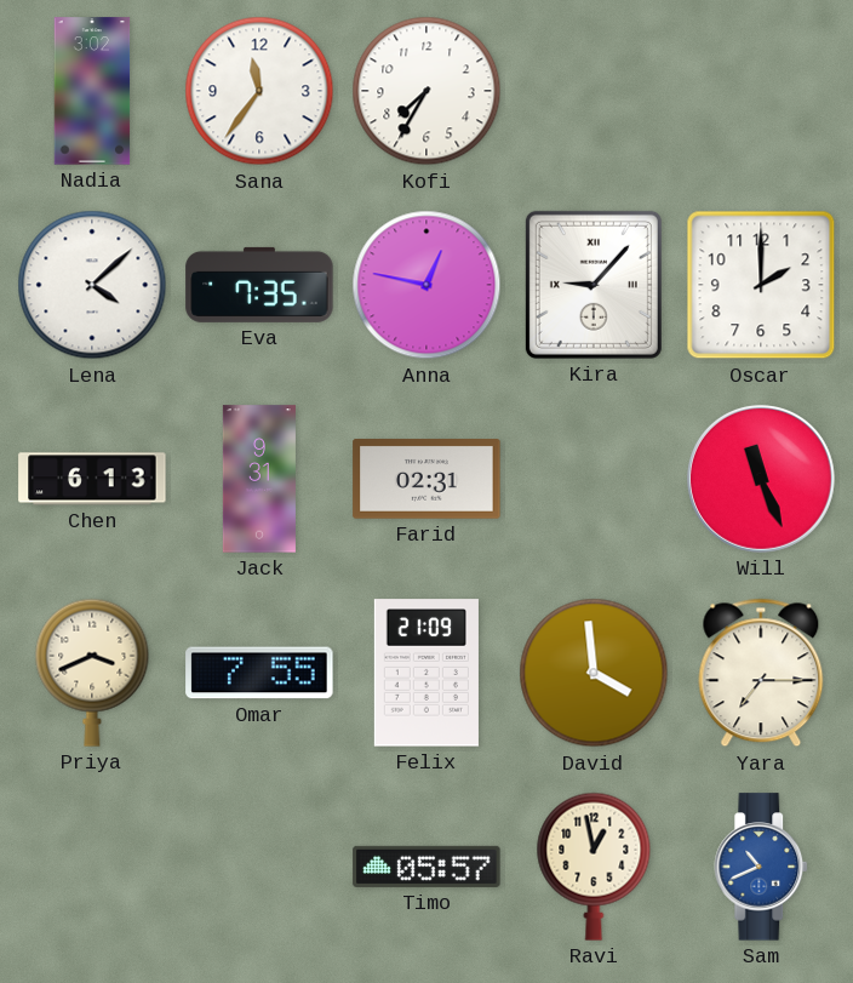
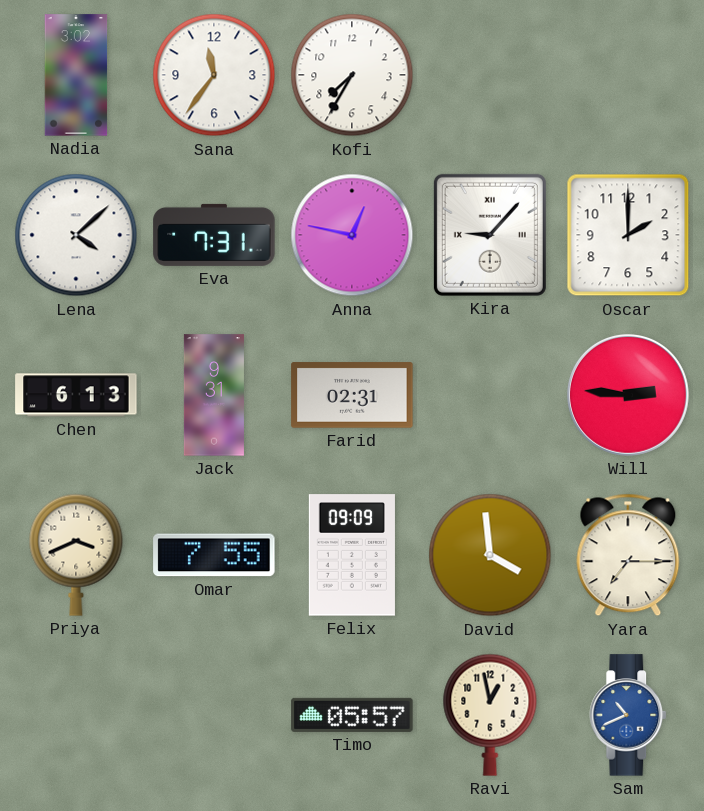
Eva: 7:35 -> 7:31 (214, 235)
Will: 11:26 -> 2:46 (628, 395)
Felix: 21:09 -> 09:09 (352, 555)
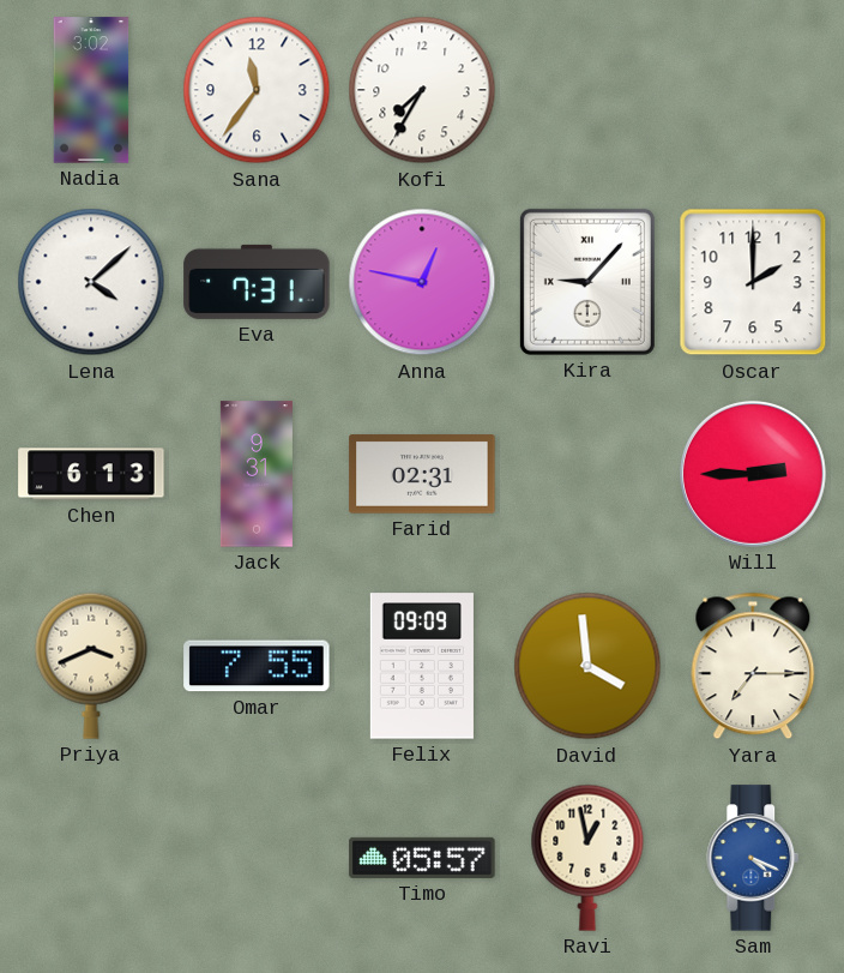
Will: 2:46 -> 2:45 (753, 474)
Sam: 10:41 -> 4:19 (754, 858)
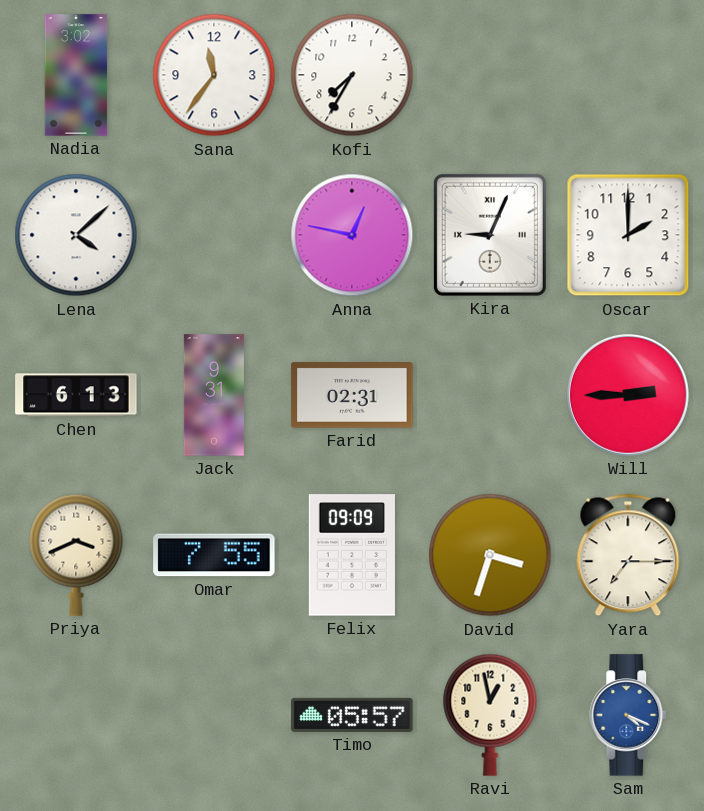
Eva: 7:31 -> none (257, 282)
Kira: 9:07 -> 9:04 (490, 235)
David: 3:59 -> 3:33 (490, 555)
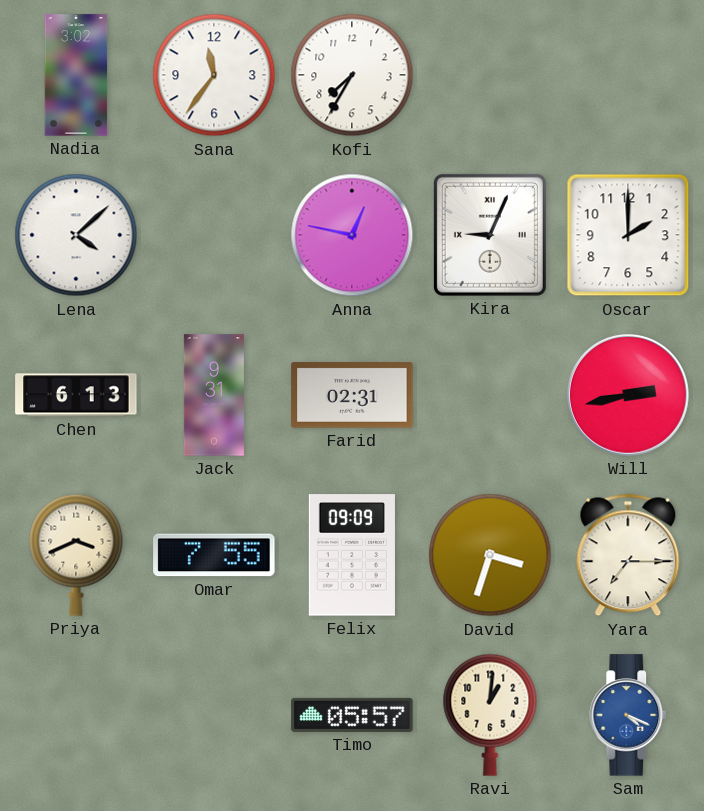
Will: 2:45 -> 2:43 (628, 395)
Ravi: 12:58 -> 1:01 (490, 715)
